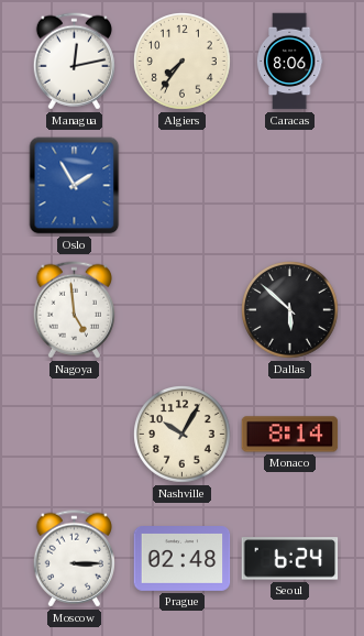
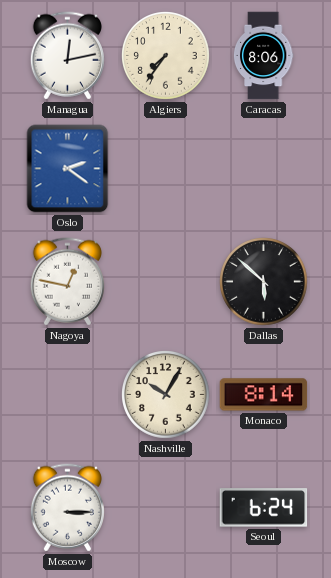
Oslo: 1:55 -> 2:21 (68, 169)
Nagoya: 4:59 -> 12:47 (67, 282)
Prague: 02:48 -> none (183, 559)
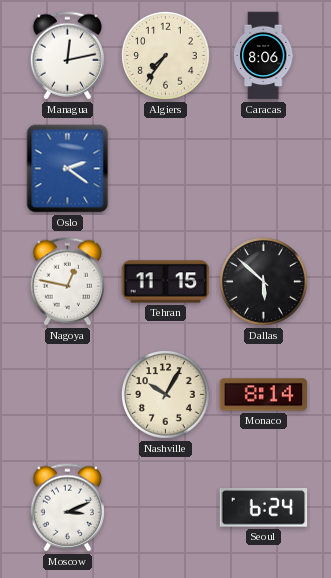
Tehran: none -> 11:15 (166, 282)
Moscow: 3:15 -> 3:11 (67, 508)
